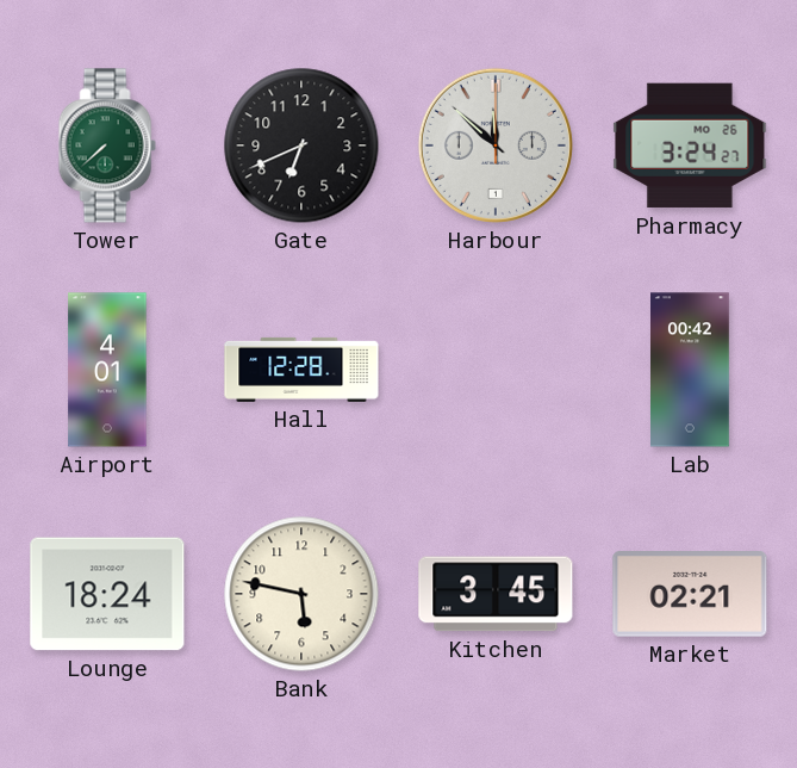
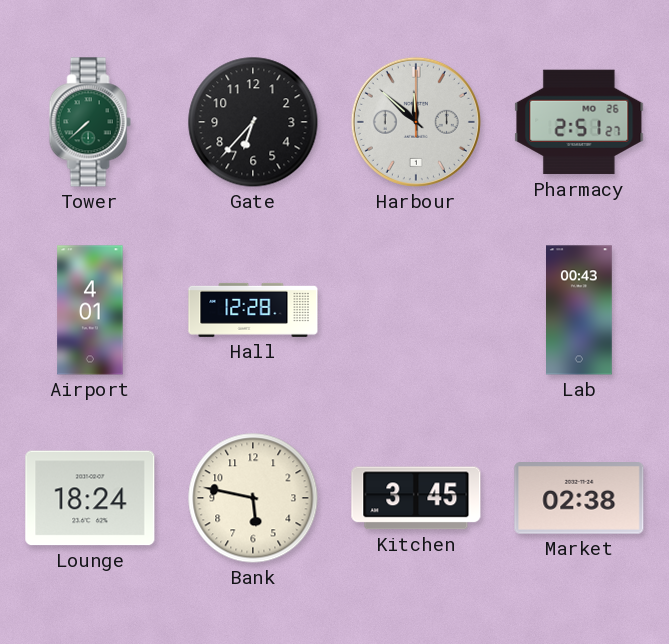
Gate: 6:41 -> 6:37 (253, 122)
Pharmacy: 3:24 -> 2:51 (579, 122)
Lab: 00:42 -> 00:43 (580, 310)
Market: 02:21 -> 02:38 (579, 499)
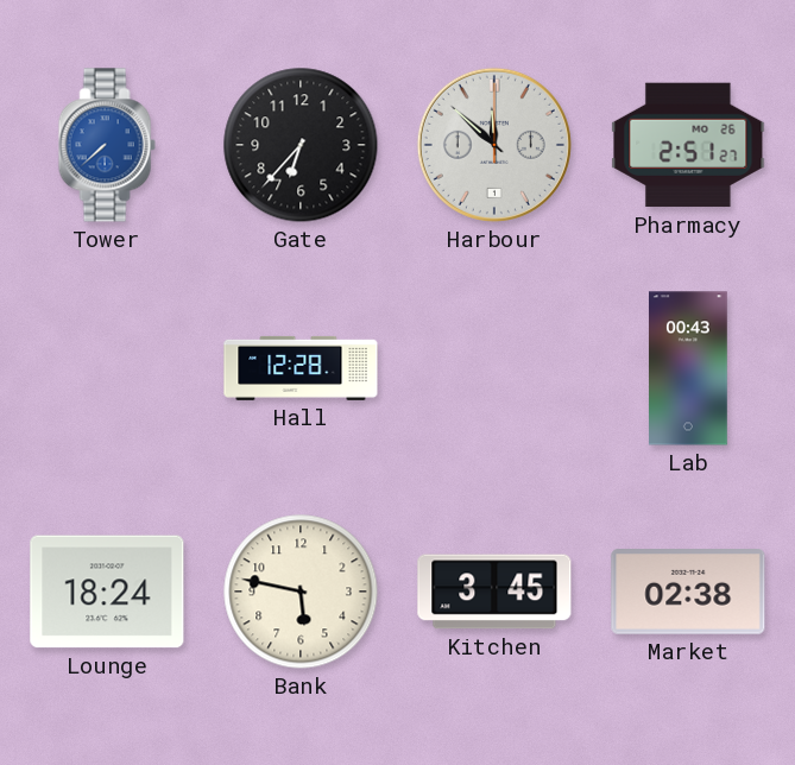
Tower dial: green -> blue (107, 145)
Airport: 4:01 -> none (90, 310)
